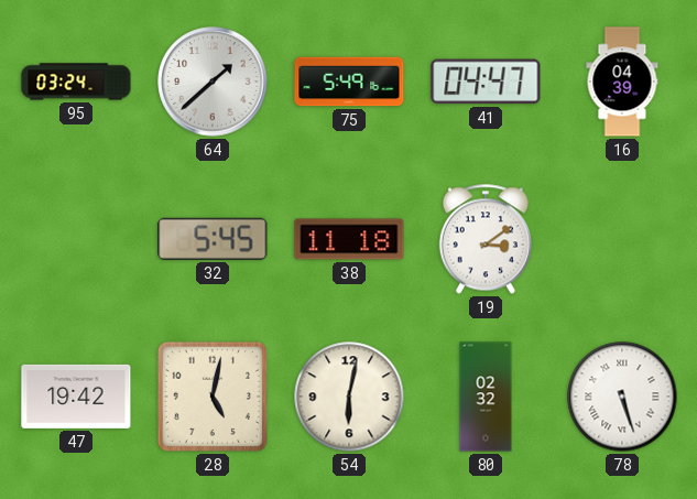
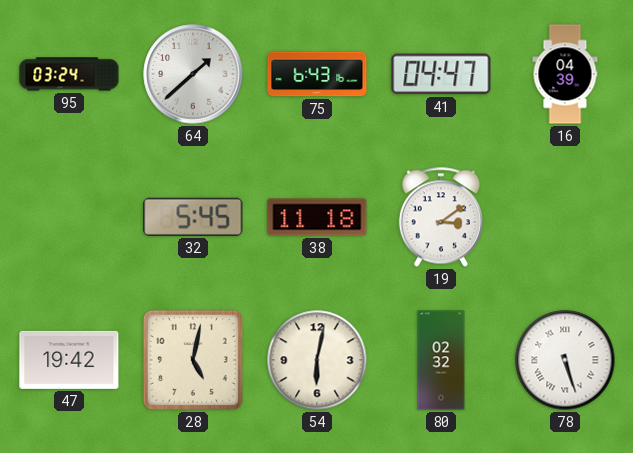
75: 5:49 -> 6:43 (317, 74)
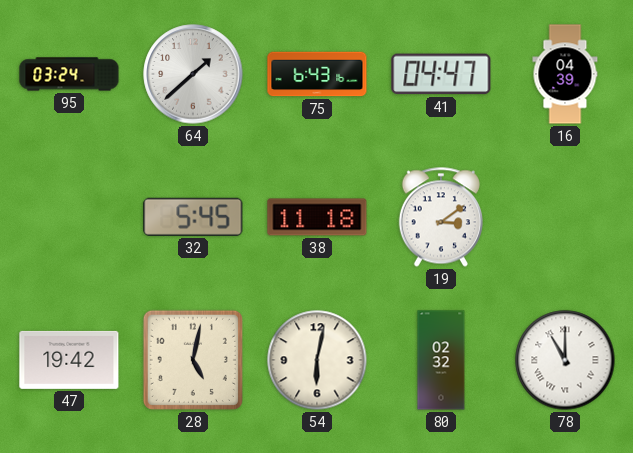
78: 5:27 -> 11:00 (565, 360)
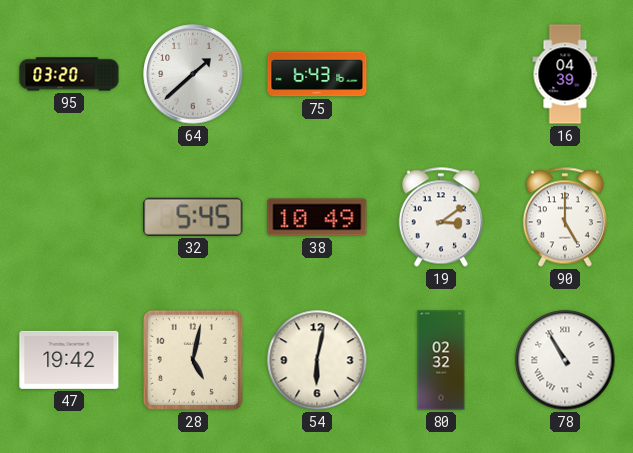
95: 03:24 -> 03:20 (69, 74)
41: 04:47 -> none (441, 74)
38: 11:18 -> 10:49 (317, 217)
90: none -> 5:00 (565, 217)
78: 11:00 -> 10:55 (565, 360)
